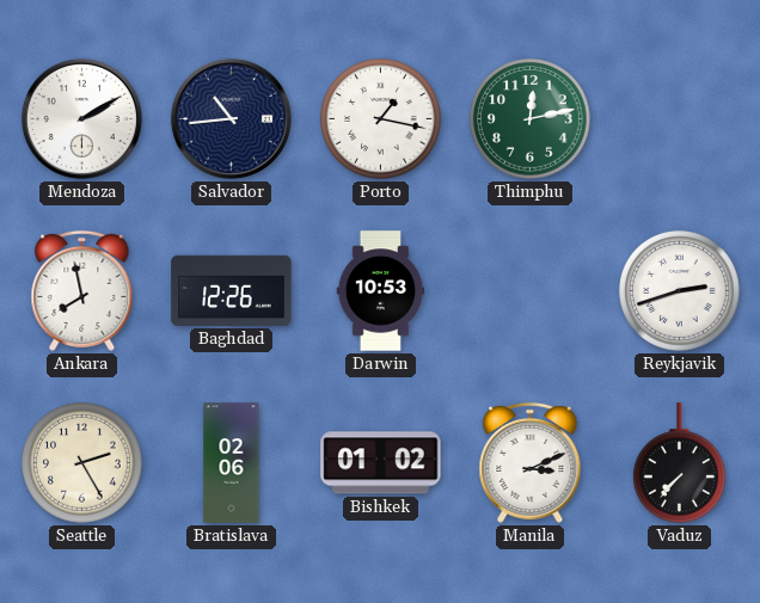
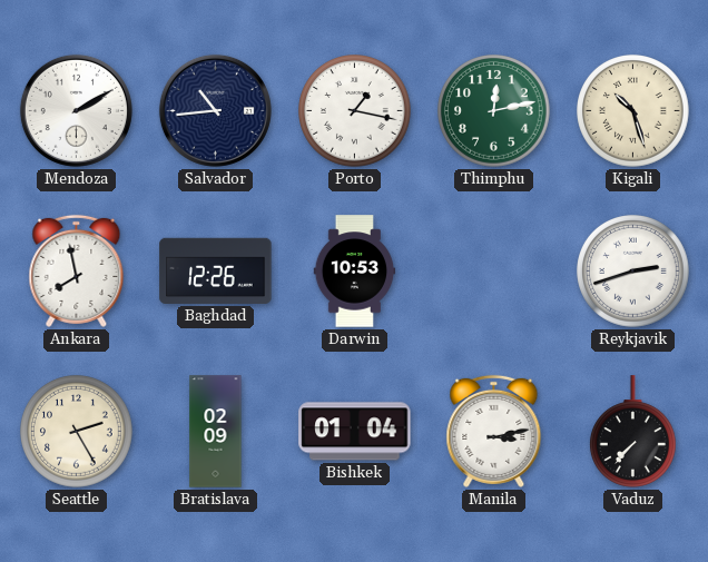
Kigali: none -> 10:27 (633, 111)
Bratislava: 02:06 -> 02:09 (216, 432)
Bishkek: 01:02 -> 01:04 (355, 432)
Manila: 3:11 -> 3:13 (494, 431)
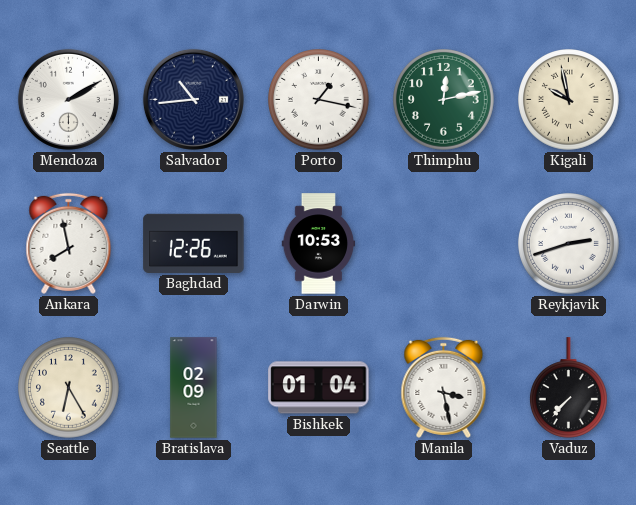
Kigali: 10:27 -> 9:58 (569, 100)
Seattle: 2:25 -> 6:25 (69, 388)
Manila: 3:13 -> 3:28 (444, 387)
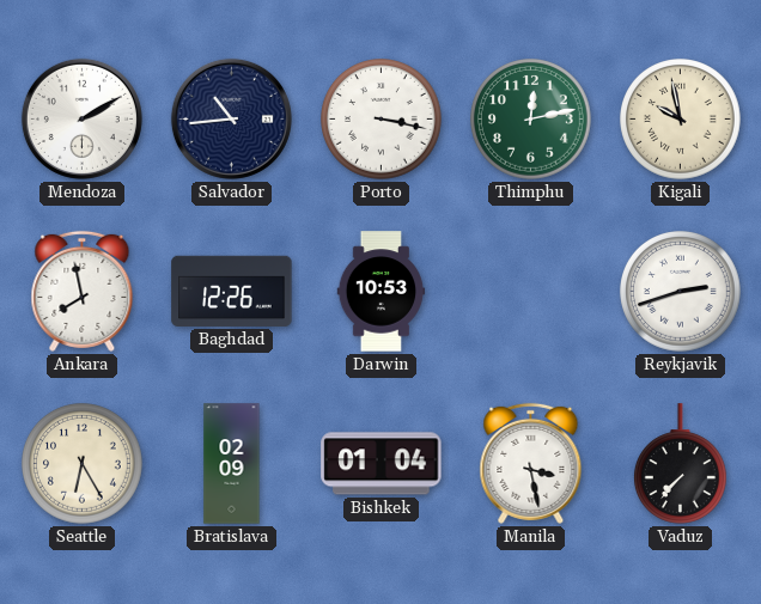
Porto: 1:17 -> 3:17 (382, 120)
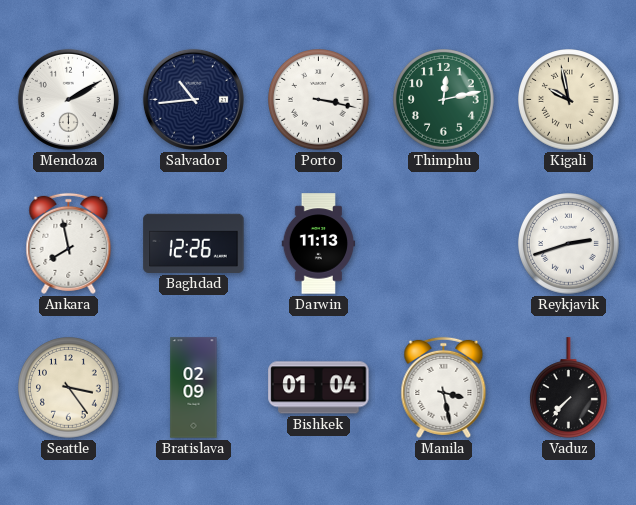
Darwin: 10:53 -> 11:13 (319, 244)
Seattle: 6:25 -> 3:24 (69, 388)
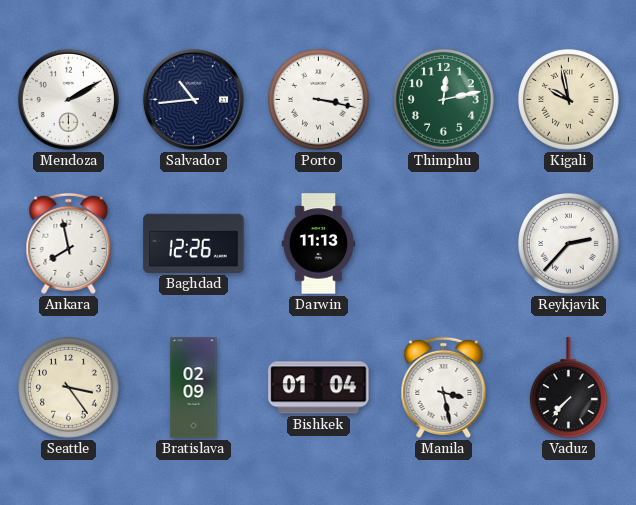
Reykjavik: 2:42 -> 2:37 (569, 244)
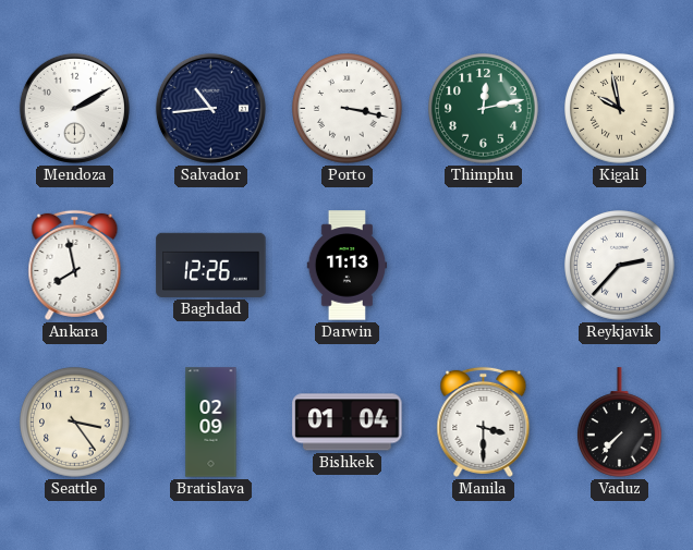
Manila: 3:28 -> 3:30 (484, 421)
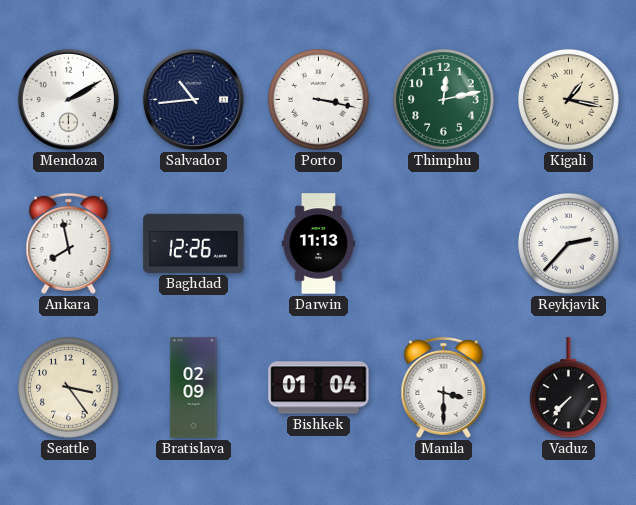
Kigali: 9:58 -> 1:17 (569, 100)
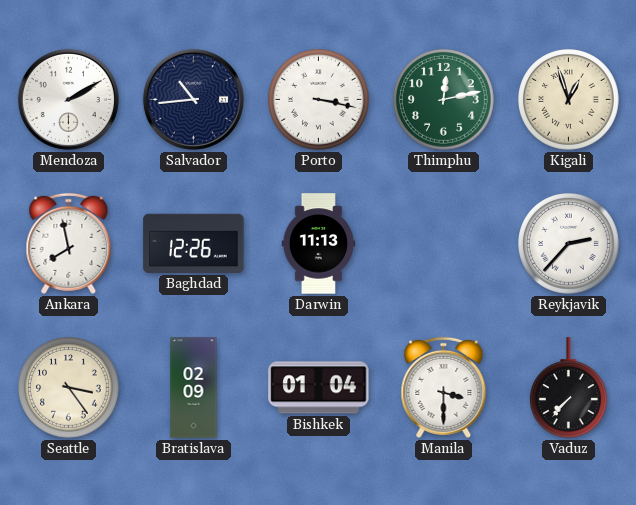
Kigali: 1:17 -> 12:57 (569, 100)
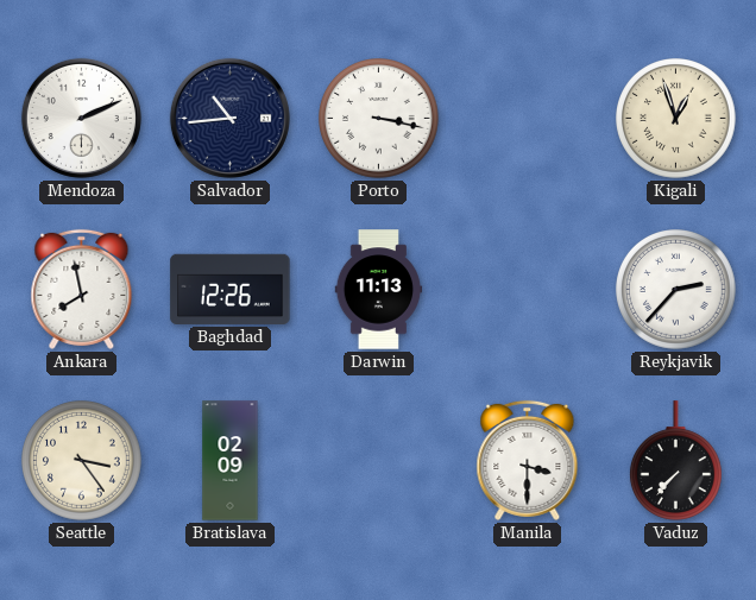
Mendoza: 2:10 -> 2:11 (81, 118)
Thimphu: 12:13 -> none (444, 100)
Bishkek: 01:04 -> none (319, 388)
